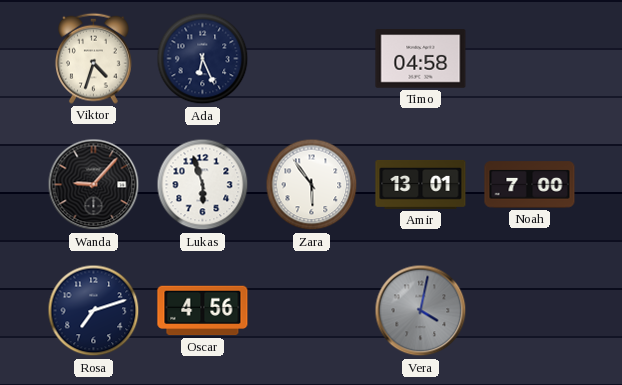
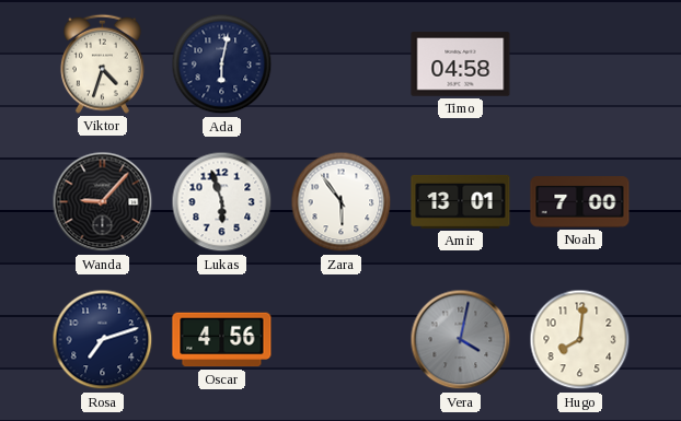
Ada: 6:26 -> 6:02 (222, 65)
Hugo: none -> 8:01 (580, 340)
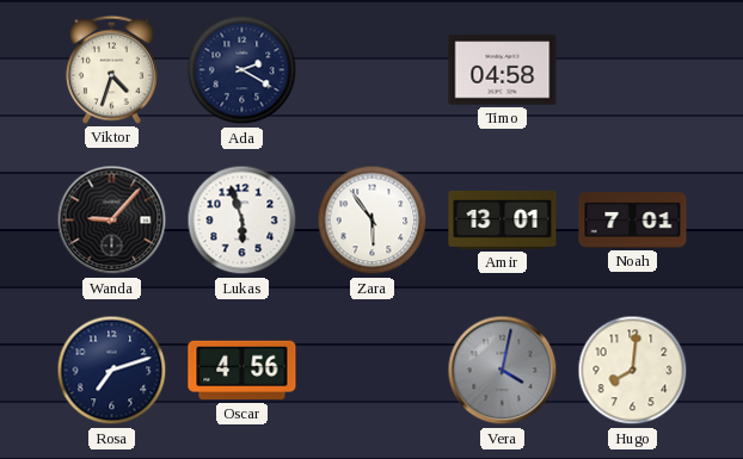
Ada: 6:02 -> 2:20 (242, 70)
Noah: 7:00 -> 7:01 (633, 221)
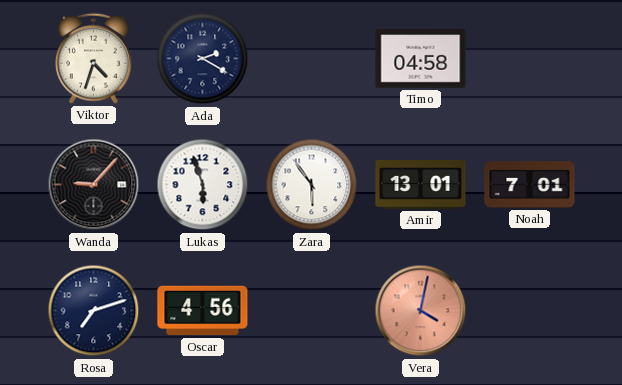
Vera dial: grey -> salmon (421, 311)
Hugo: 8:01 -> none (633, 371)
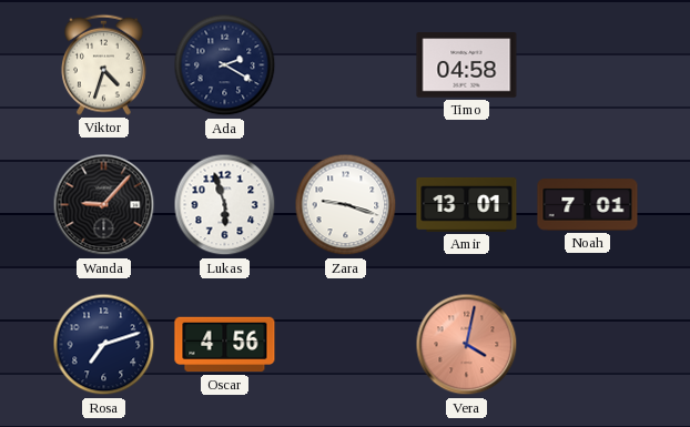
Zara: 5:54 -> 9:18 (346, 205)
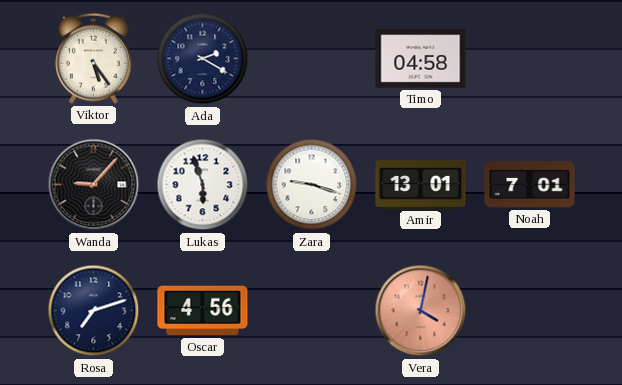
Viktor: 4:33 -> 5:24 (93, 58)
